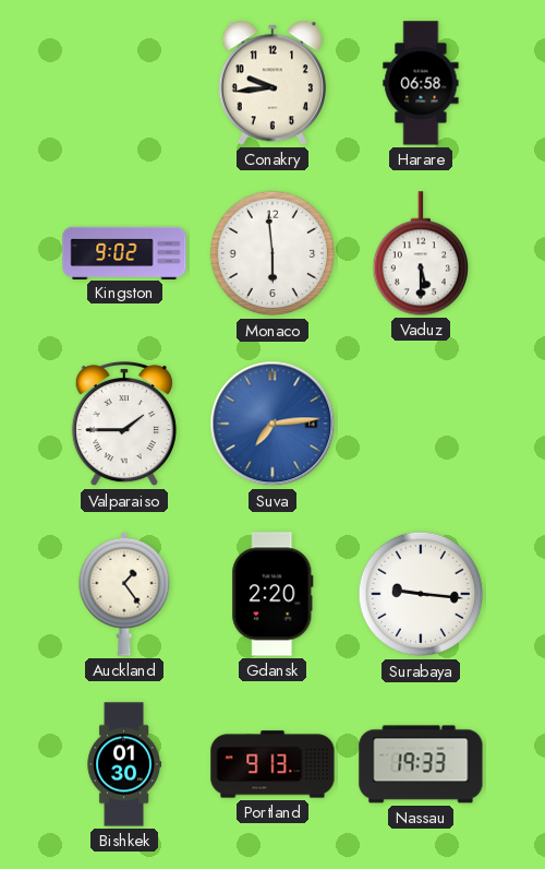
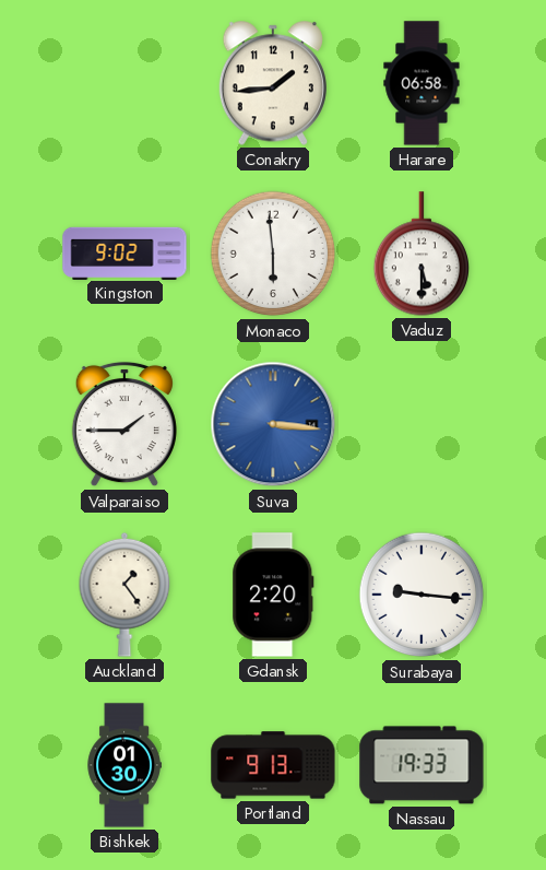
Conakry: 9:44 -> 1:44 (273, 83)
Suva: 7:14 -> 3:16 (273, 424)
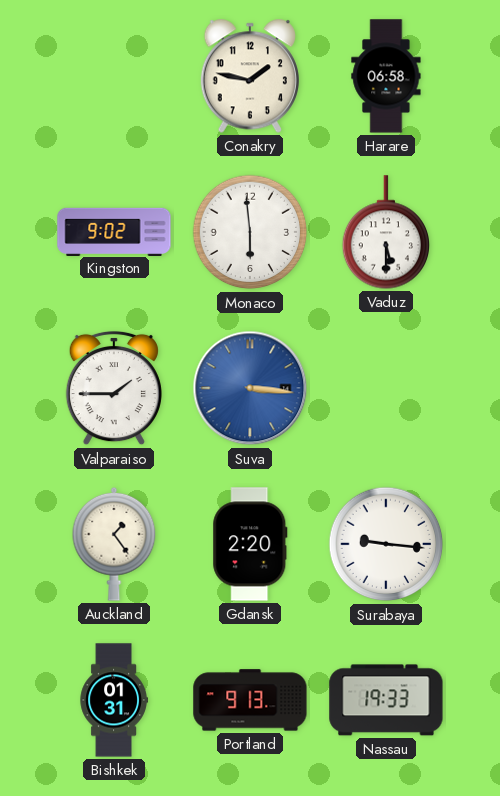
Conakry: 1:44 -> 1:47 (250, 76)
Bishkek: 01:30 -> 01:31 (114, 700)
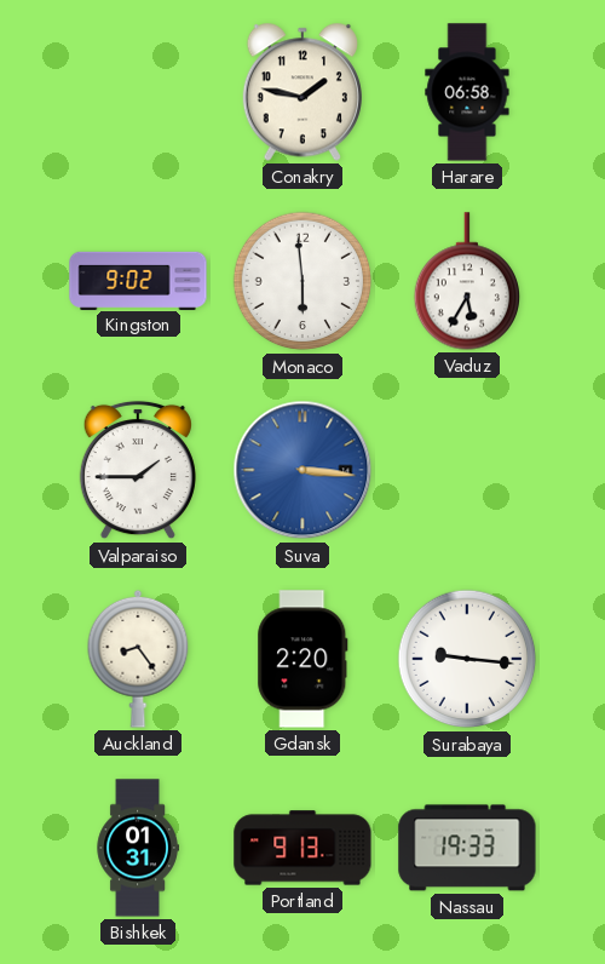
Vaduz: 5:30 -> 5:35 (466, 281)
Auckland: 1:24 -> 8:24 (138, 659)
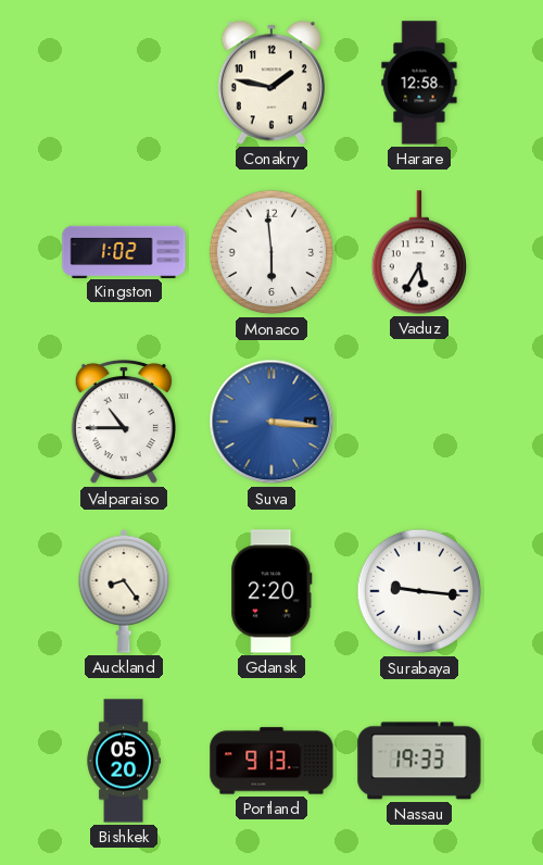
Harare: 06:58 -> 12:58 (419, 83)
Kingston: 9:02 -> 1:02 (124, 251)
Valparaiso: 1:45 -> 10:45 (124, 422)
Bishkek: 01:31 -> 05:20 (124, 761)
